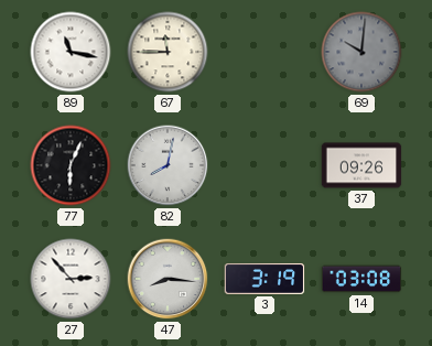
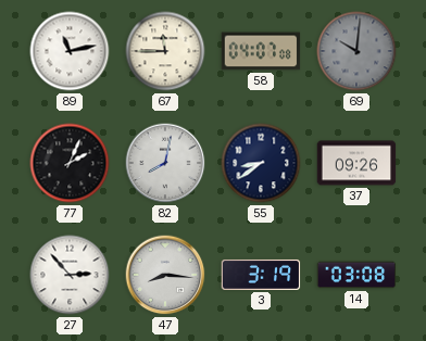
89: 11:17 -> 11:13 (70, 51)
58: none -> 04:07 (261, 51)
77: 6:04 -> 2:04 (70, 163)
55: none -> 8:39 (261, 163)
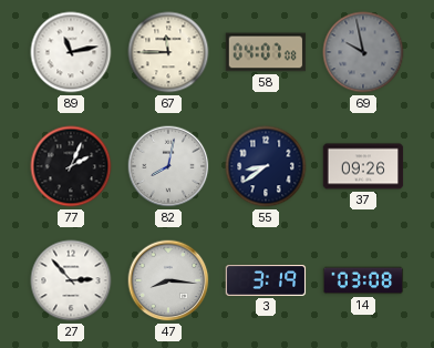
69: 10:01 -> 9:58 (363, 52)
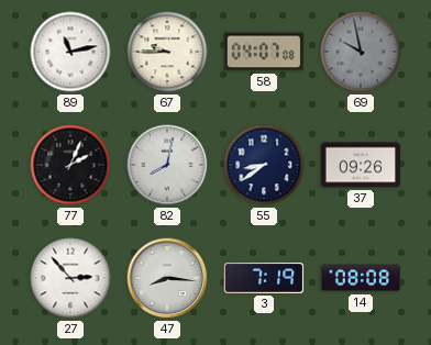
67: 11:45 -> 9:45 (167, 52)
3: 3:19 -> 7:19 (264, 278)
14: 03:08 -> 08:08 (361, 278)
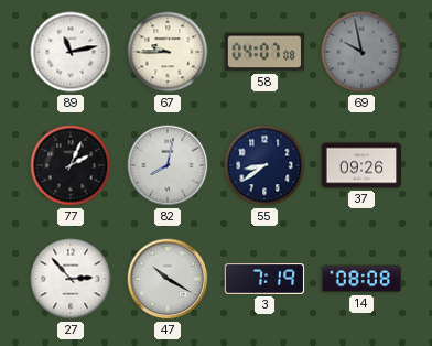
47: 8:16 -> 10:20 (168, 279)
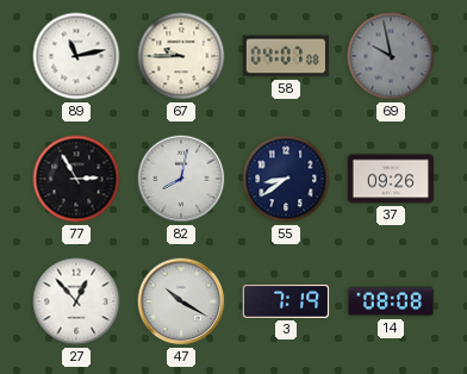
77: 2:04 -> 2:55 (76, 179)
27: 2:53 -> 12:53 (76, 301)
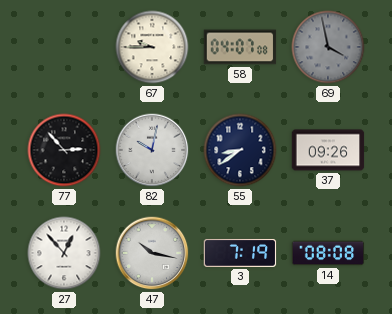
89: 11:13 -> none (76, 56)
69: 9:58 -> 3:58 (328, 47)
77: 2:55 -> 2:53 (64, 150)
82: 8:02 -> 10:02 (152, 150)
47: 10:20 -> 10:17 (152, 253)
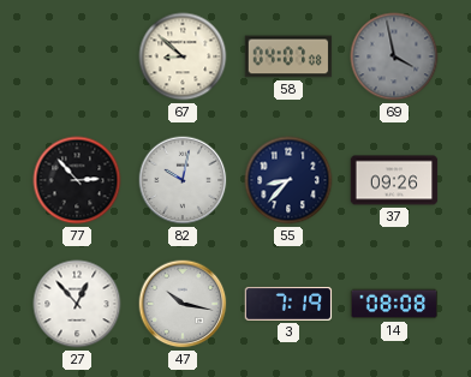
67: 9:45 -> 8:52 (183, 56)
55: 8:39 -> 8:37 (288, 180)
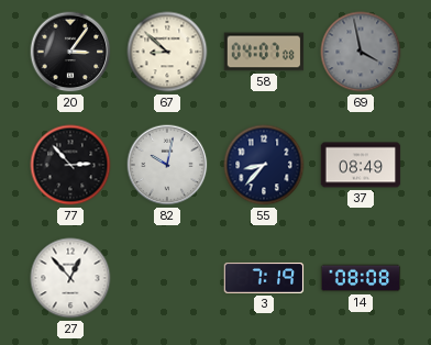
20: none -> 3:06 (70, 52)
37: 09:26 -> 08:49 (361, 165)
47: 10:17 -> none (183, 304)
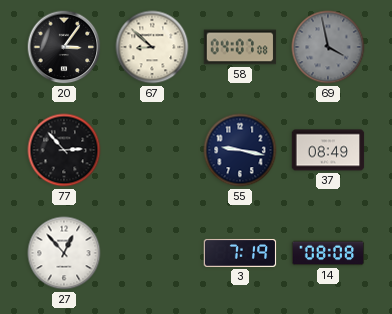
82: 10:02 -> none (167, 165)
55: 8:37 -> 9:17 (240, 150)
